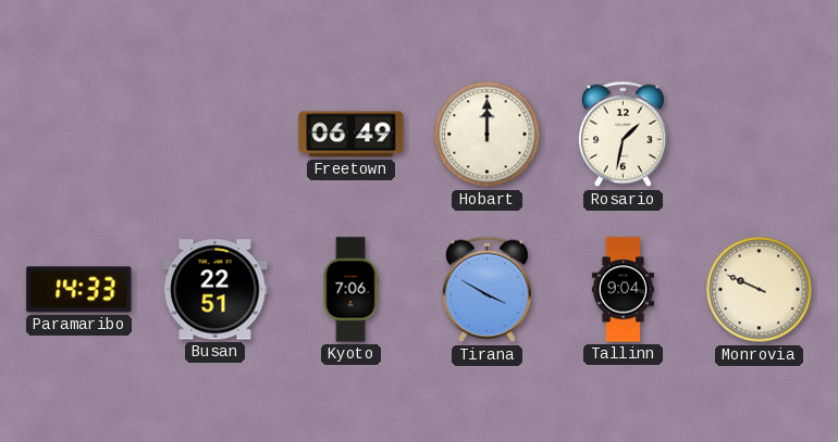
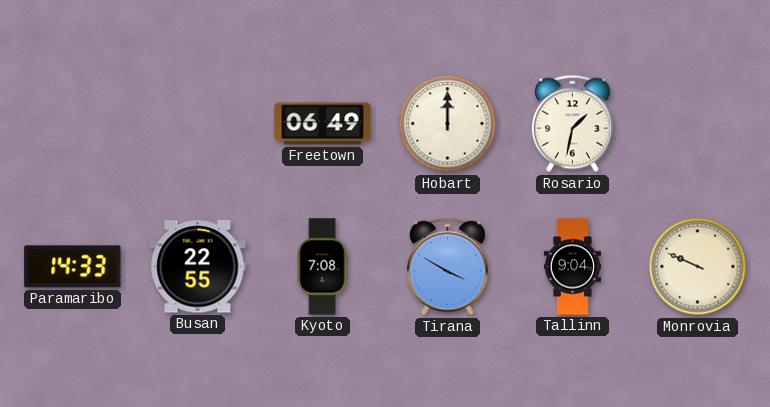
Busan: 22:51 -> 22:55 (198, 267)
Kyoto: 7:06 -> 7:08 (322, 267)
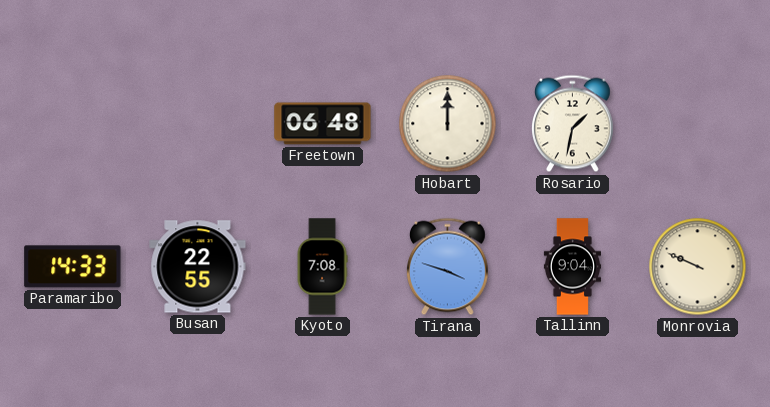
Freetown: 06:49 -> 06:48 (323, 124)
Tirana: 3:50 -> 3:48 (447, 267)
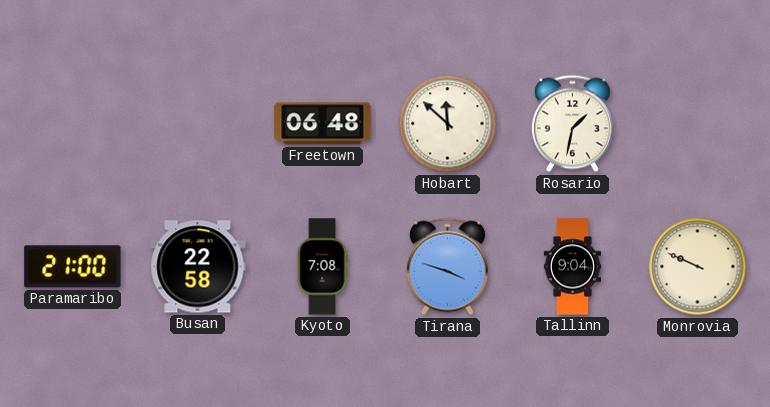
Hobart: 12:00 -> 11:52 (448, 124)
Paramaribo: 14:33 -> 21:00 (73, 267)
Busan: 22:55 -> 22:58 (198, 267)
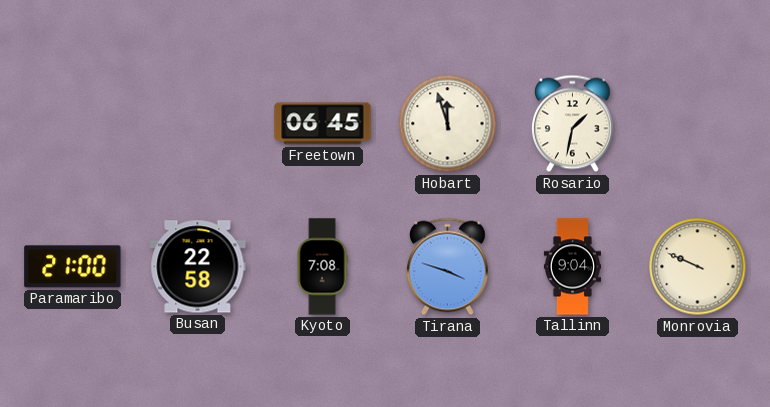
Freetown: 06:48 -> 06:45 (323, 124)
Hobart: 11:52 -> 11:57 (448, 124)
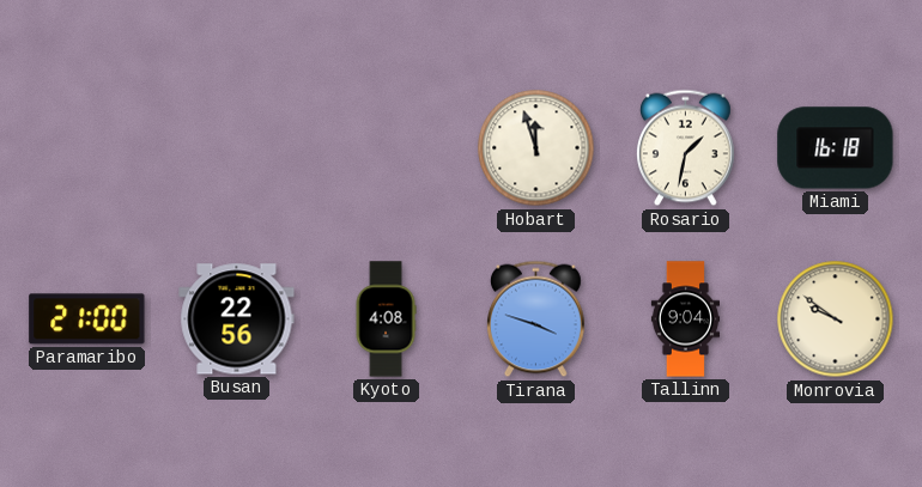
Freetown: 06:45 -> none (323, 124)
Miami: none -> 16:18 (836, 148)
Busan: 22:58 -> 22:56 (237, 319)
Kyoto: 7:08 -> 4:08 (386, 319)
Monrovia: 9:49 -> 9:51 (836, 319)
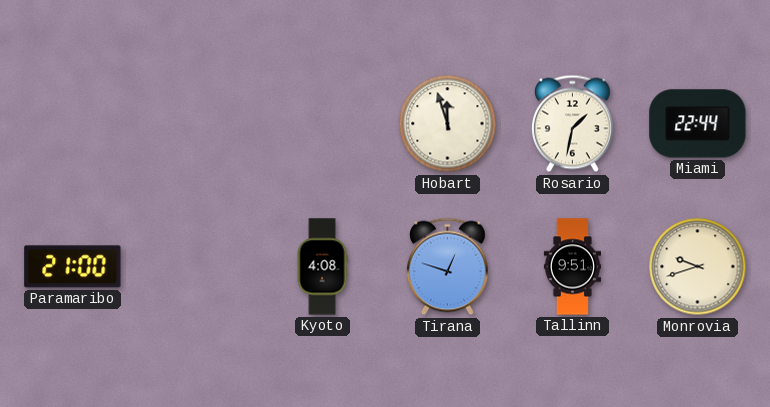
Miami: 16:18 -> 22:44 (698, 124)
Busan: 22:56 -> none (237, 319)
Tirana: 3:48 -> 12:48 (447, 267)
Tallinn: 9:04 -> 9:51 (572, 267)
Monrovia: 9:51 -> 9:42 (698, 267)
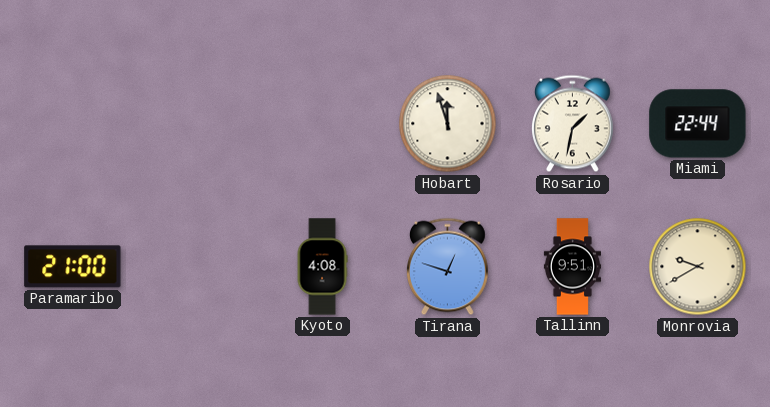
Monrovia: 9:42 -> 9:40 (698, 267)
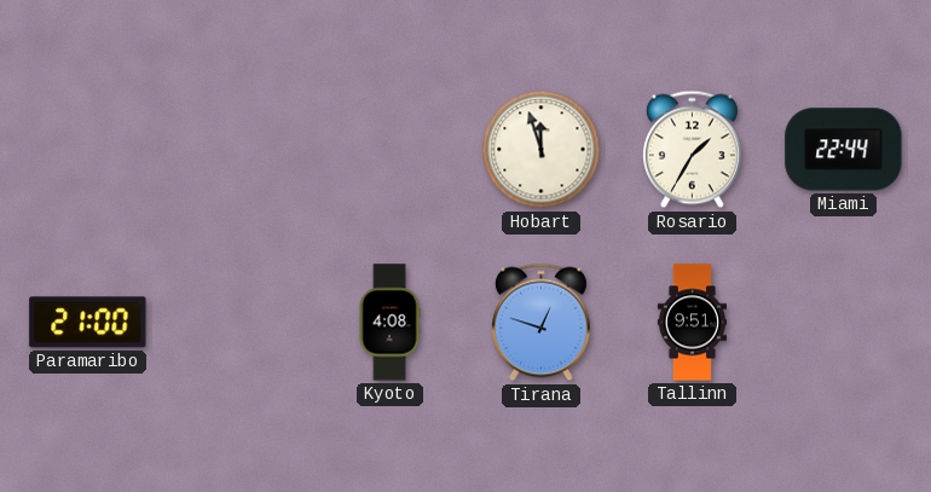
Rosario: 1:32 -> 1:35 (692, 150)
Monrovia: 9:40 -> none (698, 267)
